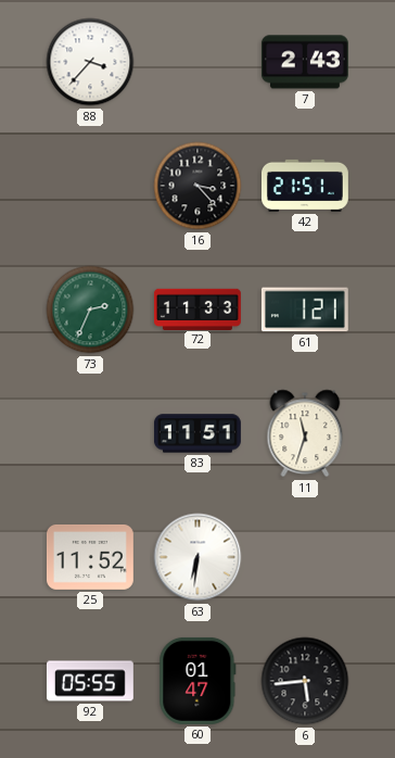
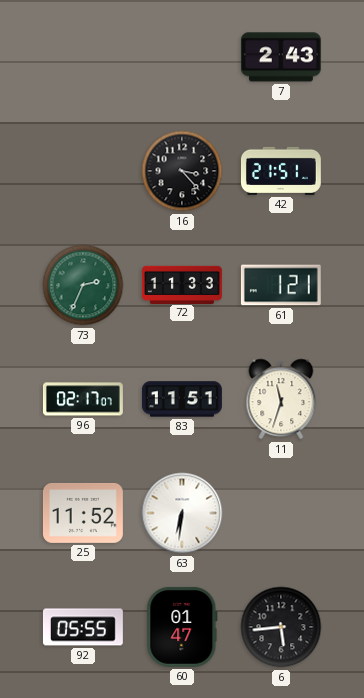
88: 3:37 -> none (90, 62)
96: none -> 02:17 (83, 399)
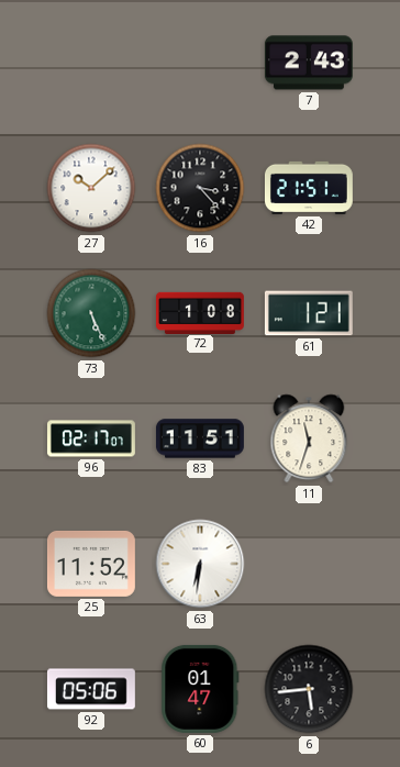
27: none -> 10:08 (91, 188)
73: 2:34 -> 5:26 (91, 313)
72: 11:33 -> 1:08 (200, 312)
92: 05:55 -> 05:06 (91, 689)
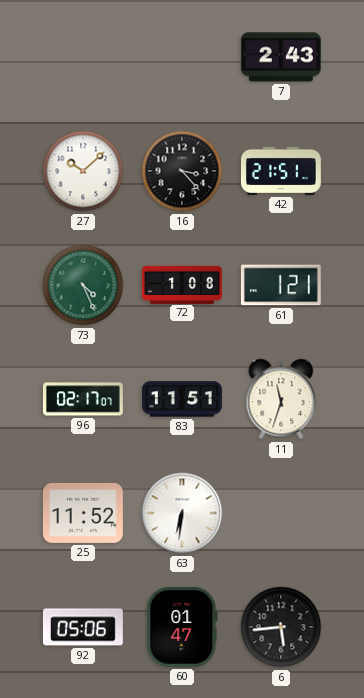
73: 5:26 -> 4:26 (83, 285)
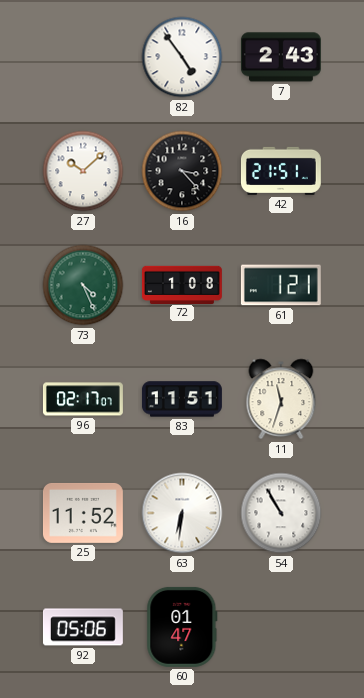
82: none -> 4:54 (182, 57)
54: none -> 10:55 (281, 513)
6: 5:44 -> none (281, 627)
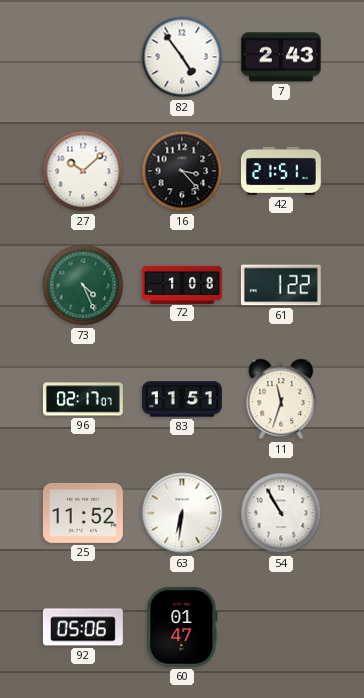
61: 1:21 -> 1:22 (281, 285)
